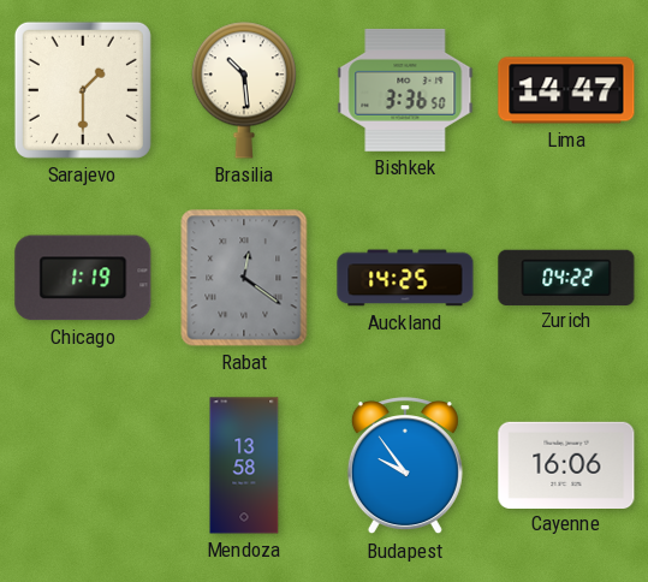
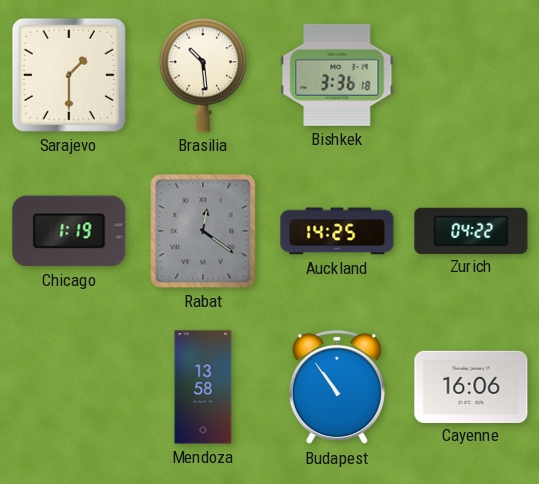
Bishkek: 3:36:50 -> 3:36:18 (337, 75)
Lima: 14:47 -> none (566, 90)
Budapest: 9:54 -> 10:54 (337, 388)
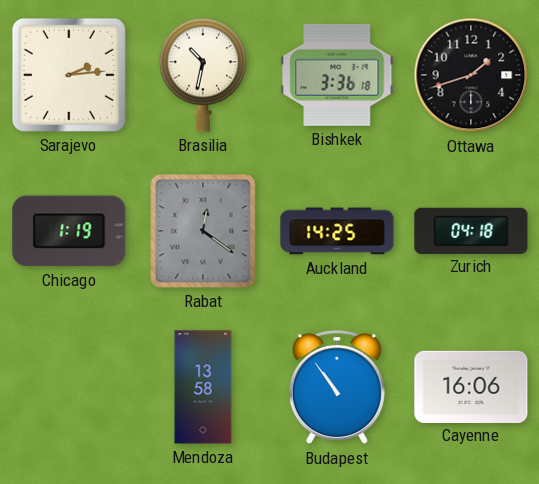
Sarajevo: 1:30 -> 2:14 (69, 75)
Brasilia: 10:29 -> 10:32 (203, 75)
Ottawa: none -> 1:42 (471, 75)
Zurich: 04:22 -> 04:18 (471, 230)
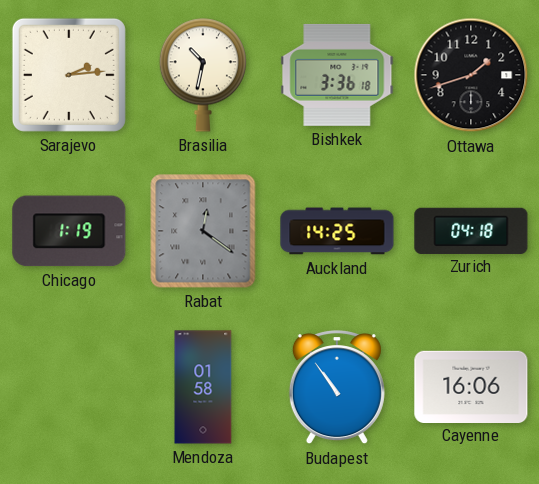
Mendoza: 13:58 -> 01:58 (203, 387)
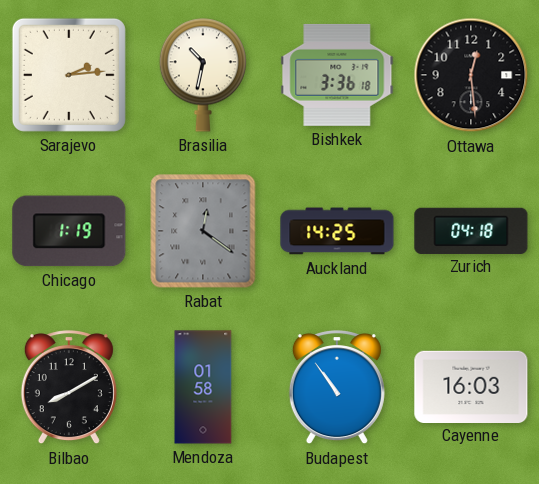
Ottawa: 1:42 -> 12:29 (471, 75)
Bilbao: none -> 8:10 (69, 388)
Cayenne: 16:06 -> 16:03 (471, 386)
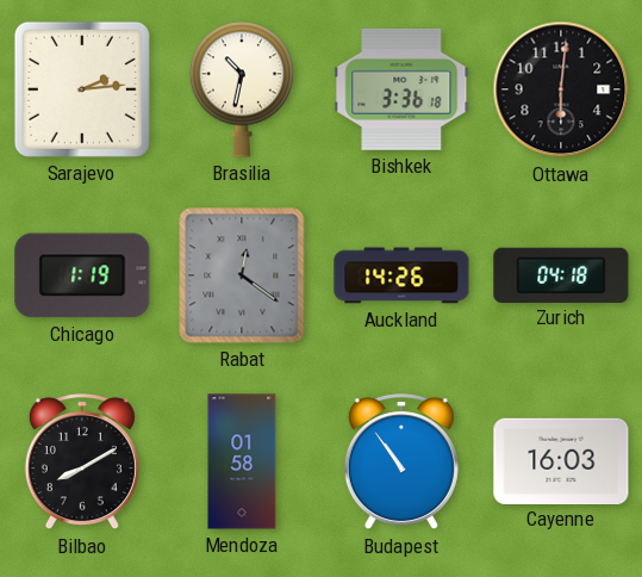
Ottawa: 12:29 -> 6:01 (561, 89)
Auckland: 14:25 -> 14:26 (401, 275)
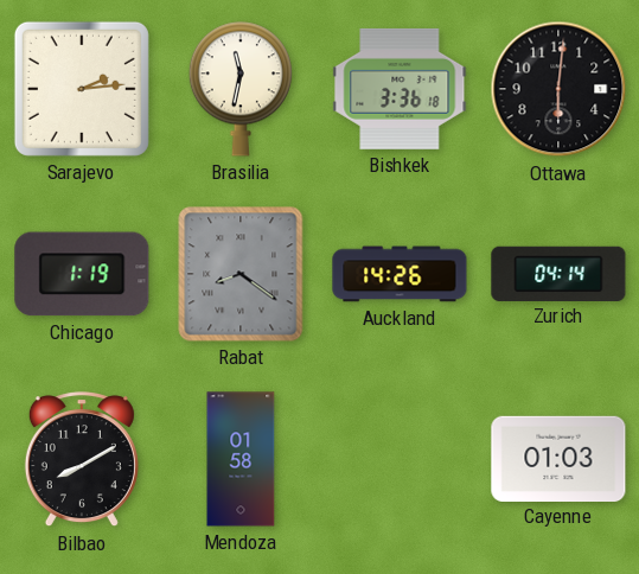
Brasilia: 10:32 -> 11:32 (241, 89)
Rabat: 12:21 -> 8:21 (241, 274)
Zurich: 04:18 -> 04:14 (558, 273)
Budapest: 10:54 -> none (401, 463)
Cayenne: 16:03 -> 01:03 (558, 458)
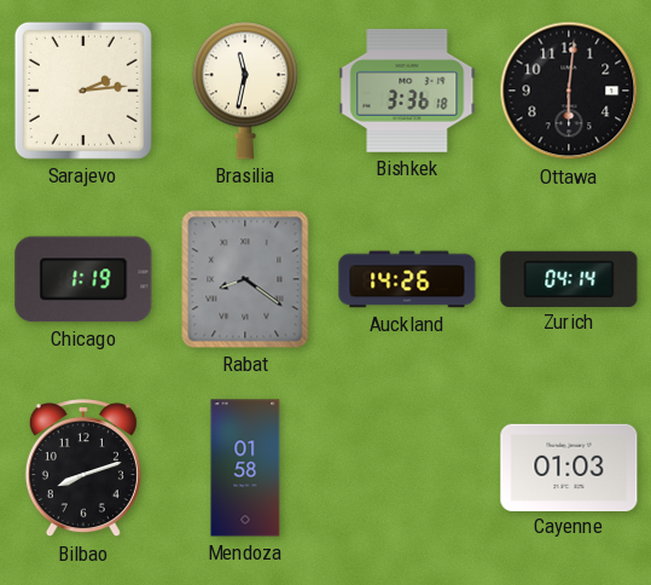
Bilbao: 8:10 -> 8:12 (83, 469)
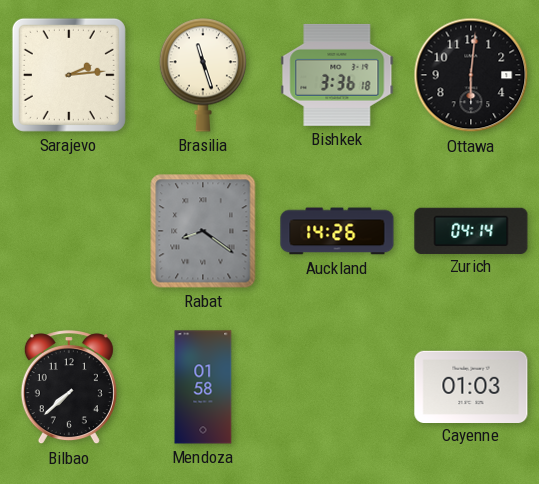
Brasilia: 11:32 -> 11:27 (203, 75)
Chicago: 1:19 -> none (83, 279)
Bilbao: 8:12 -> 7:38 (69, 388)
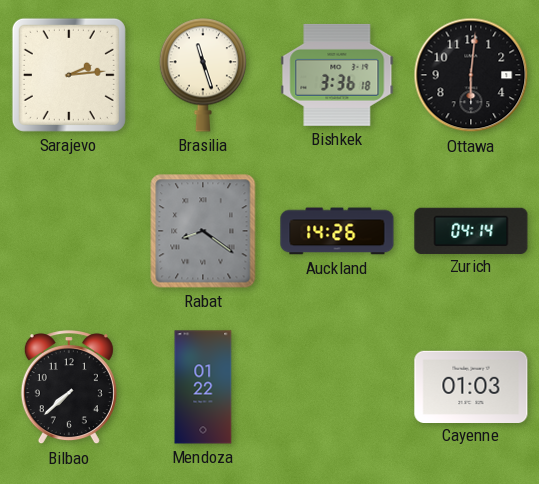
Mendoza: 01:58 -> 01:22 (203, 387)
